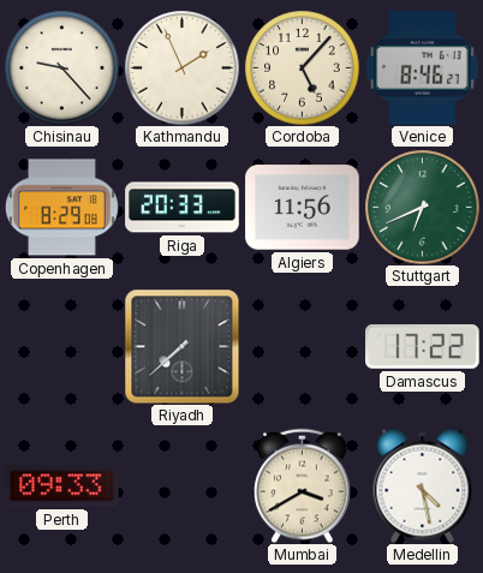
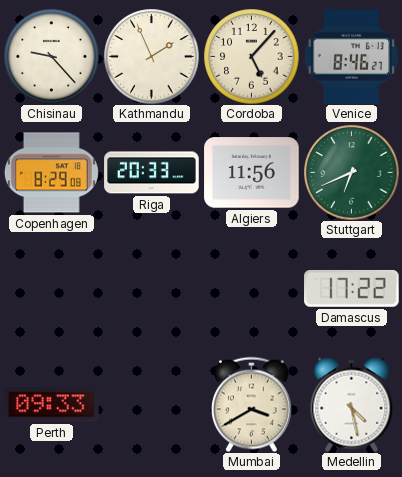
Riyadh: 7:38 -> none (181, 346)
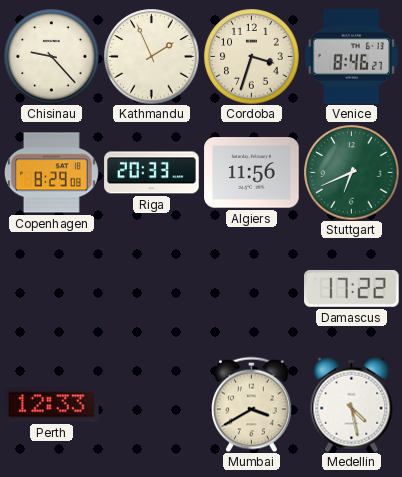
Cordoba: 5:07 -> 3:33 (251, 56)
Perth: 09:33 -> 12:33 (52, 405)
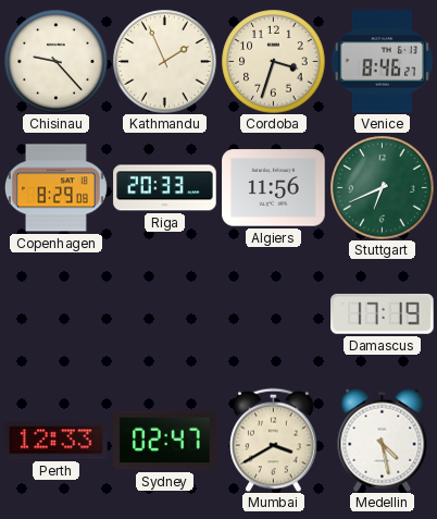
Damascus: 17:22 -> 17:19 (383, 313)
Sydney: none -> 02:47 (165, 441)
